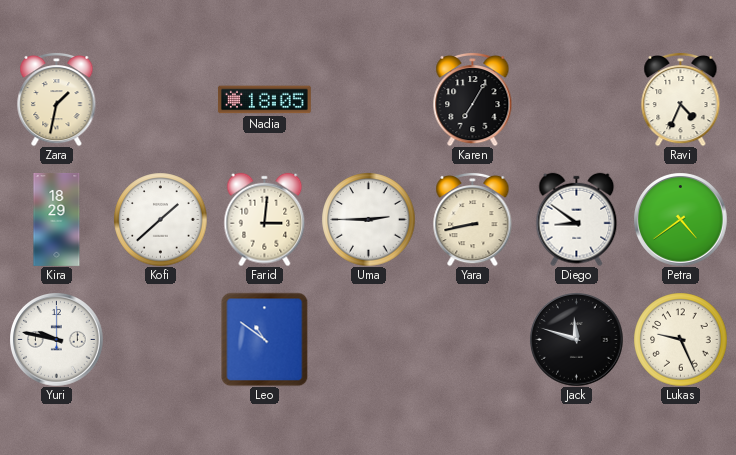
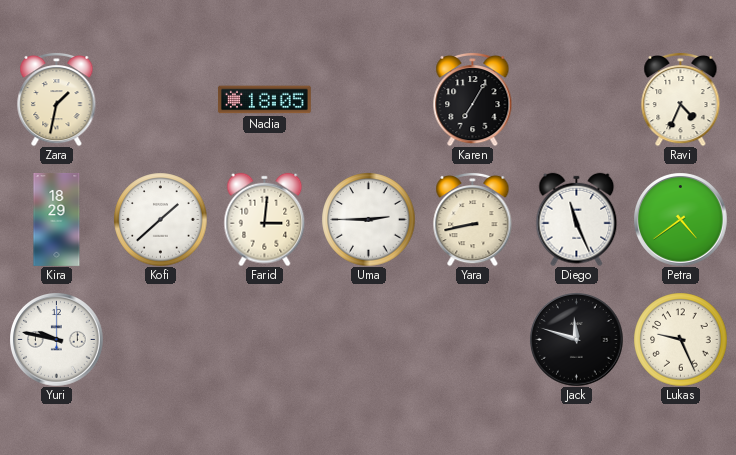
Diego: 8:51 -> 11:26 (577, 219)
Leo: 10:51 -> none (265, 339)
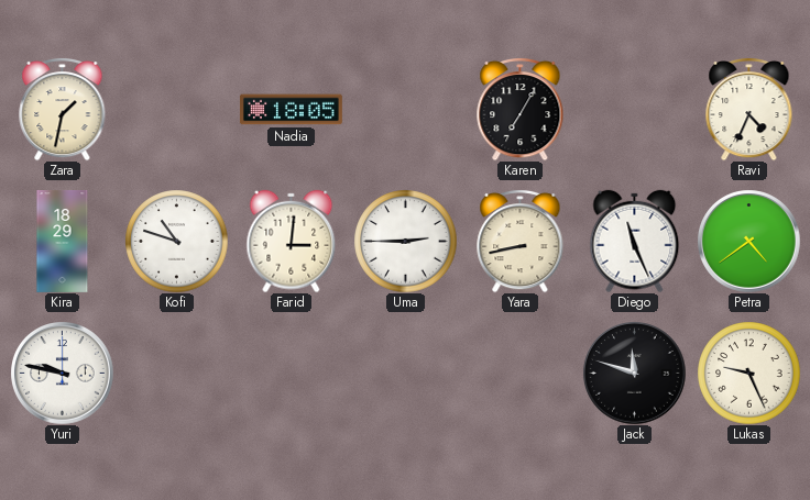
Kofi: 1:38 -> 10:48 (176, 241)
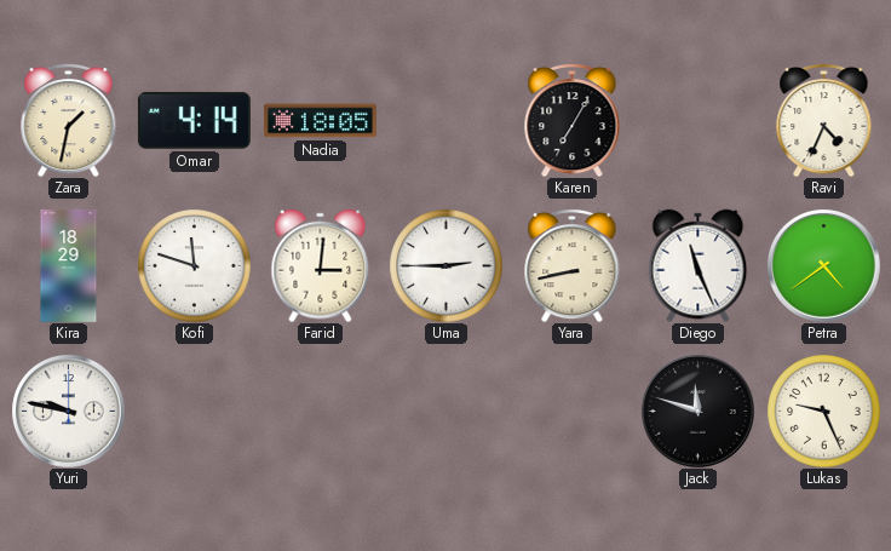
Omar: none -> 4:14 (194, 120)
Kofi: 10:48 -> 11:48 (194, 265)
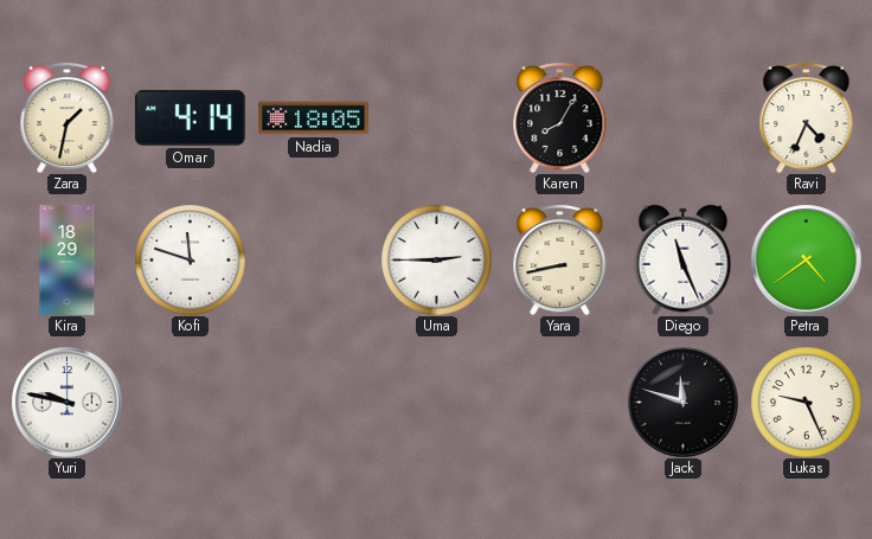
Karen: 7:05 -> 8:05 (560, 117)
Farid: 3:01 -> none (321, 265)
